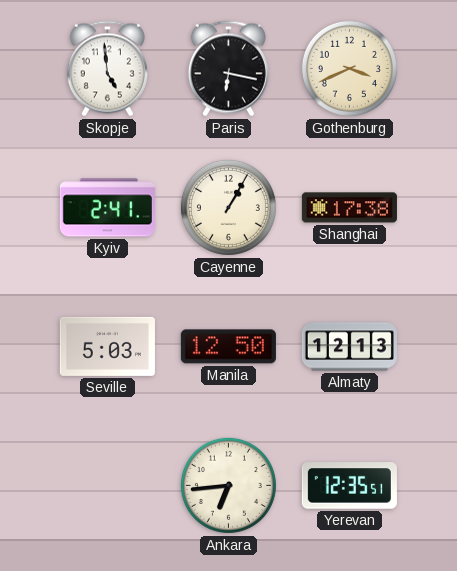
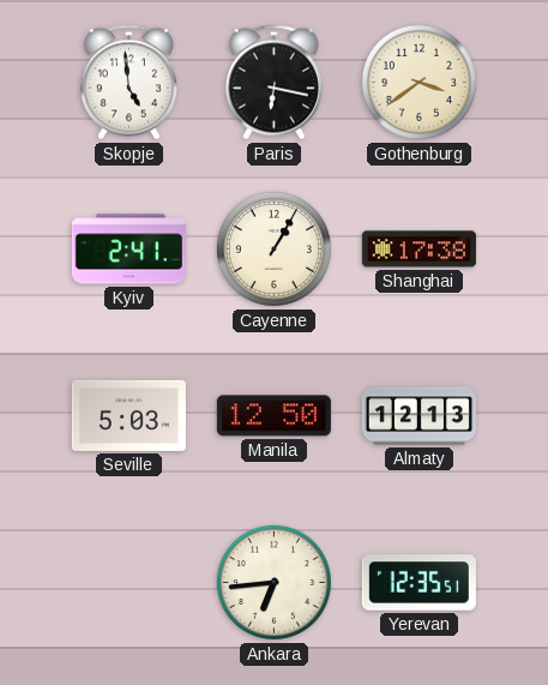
Gothenburg: 3:41 -> 3:39 (418, 82)
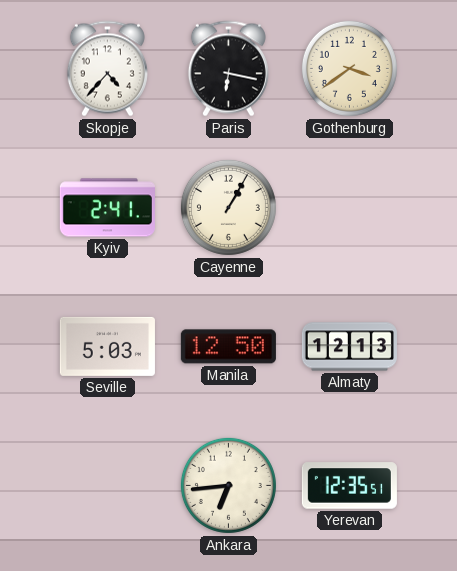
Skopje: 4:59 -> 4:37 (107, 69)
Shanghai: 17:38 -> none (418, 250)
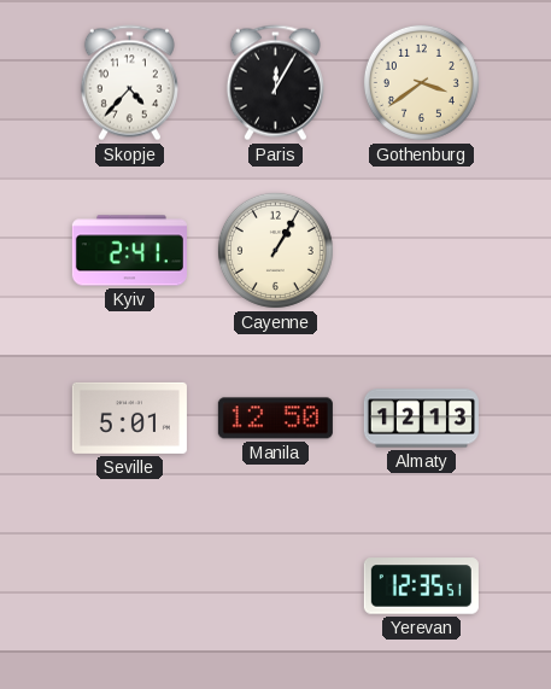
Paris: 6:17 -> 12:05 (275, 83)
Seville: 5:03 -> 5:01 (129, 418)
Ankara: 6:44 -> none (228, 485)
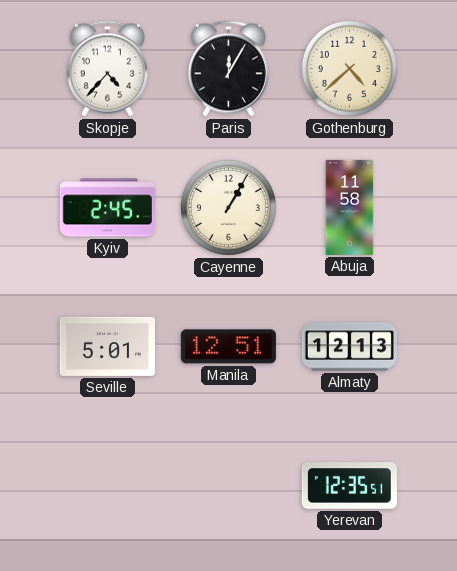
Gothenburg: 3:39 -> 4:38 (349, 68)
Kyiv: 2:41 -> 2:45 (107, 208)
Abuja: none -> 11:58 (350, 207)
Manila: 12:50 -> 12:51 (228, 347)
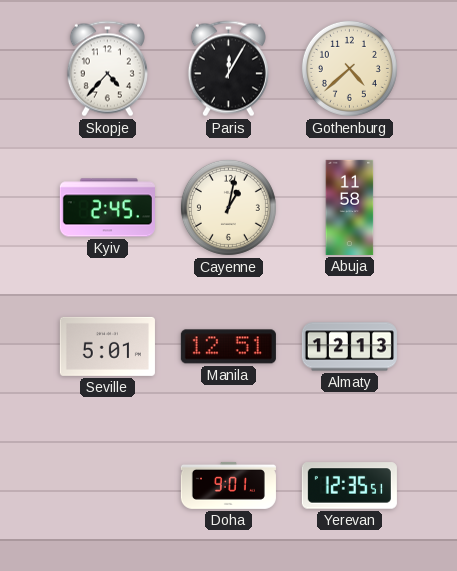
Cayenne: 1:05 -> 1:02 (228, 207)
Doha: none -> 9:01 (228, 485)
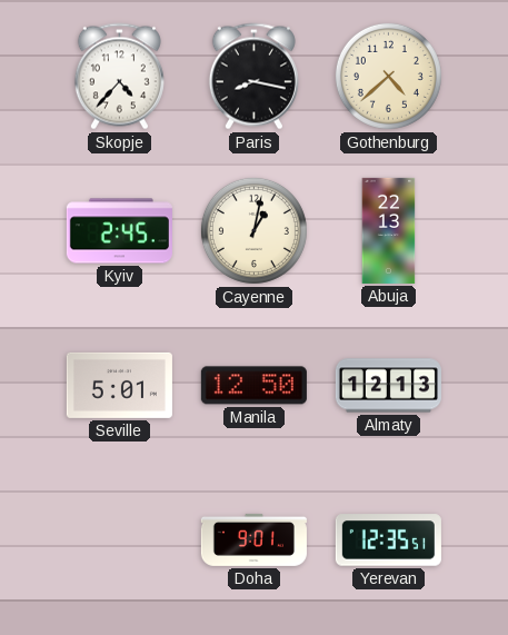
Paris: 12:05 -> 8:17 (253, 77)
Abuja: 11:58 -> 22:13 (389, 230)
Manila: 12:51 -> 12:50 (253, 386)
